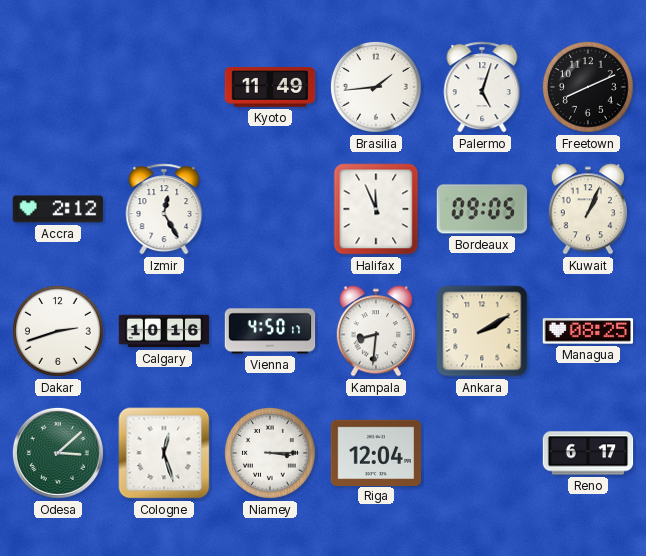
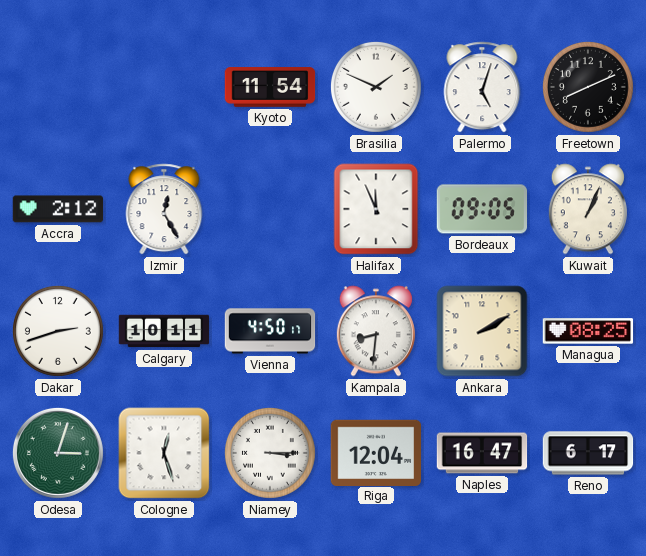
Kyoto: 11:49 -> 11:54 (270, 87)
Brasilia: 1:44 -> 1:49 (376, 87)
Calgary: 10:16 -> 10:11 (164, 331)
Odesa: 3:08 -> 3:03 (58, 453)
Naples: none -> 16:47 (482, 453)
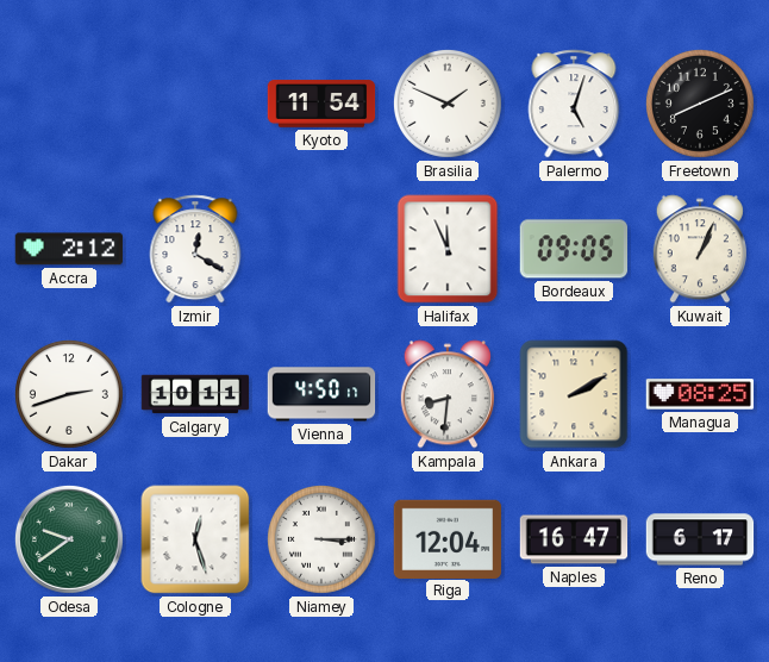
Izmir: 12:25 -> 12:20 (195, 249)
Odesa: 3:03 -> 9:39 (69, 539)
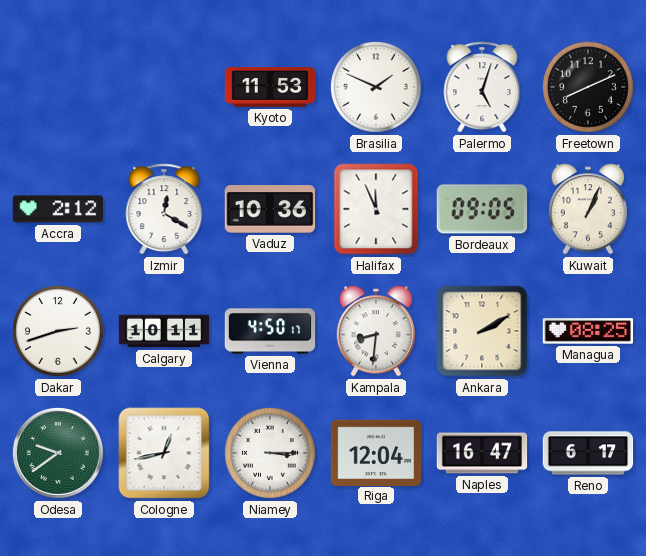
Kyoto: 11:54 -> 11:53 (270, 87)
Vaduz: none -> 10:36 (270, 209)
Cologne: 12:27 -> 12:43 (164, 453)
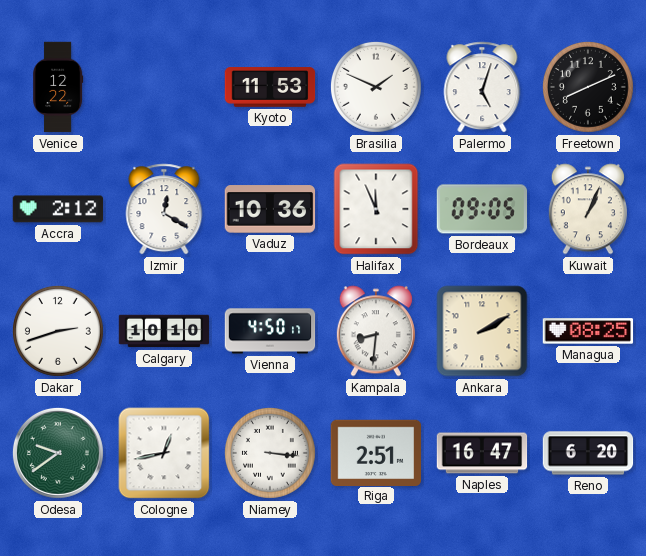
Venice: none -> 12:22 (58, 87)
Calgary: 10:11 -> 10:10 (164, 331)
Niamey: 3:15 -> 3:16 (270, 453)
Riga: 12:04 -> 2:51 (376, 452)
Reno: 6:17 -> 6:20 (588, 453)
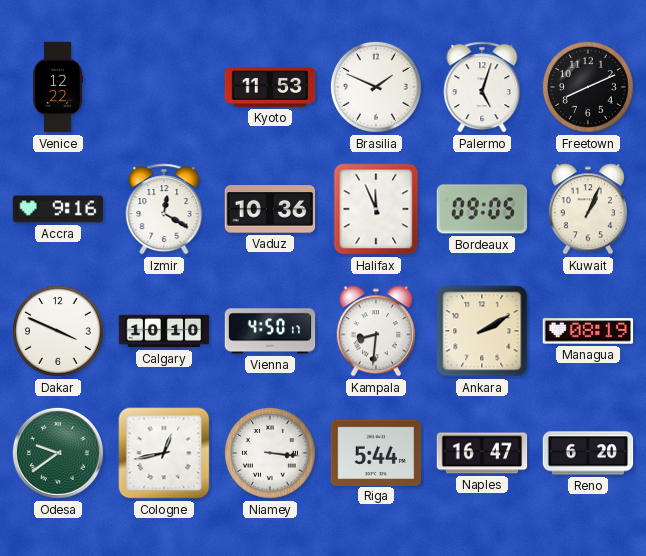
Accra: 2:12 -> 9:16 (58, 209)
Dakar: 2:42 -> 3:49 (58, 331)
Managua: 08:25 -> 08:19 (588, 331)
Riga: 2:51 -> 5:44 (376, 452)
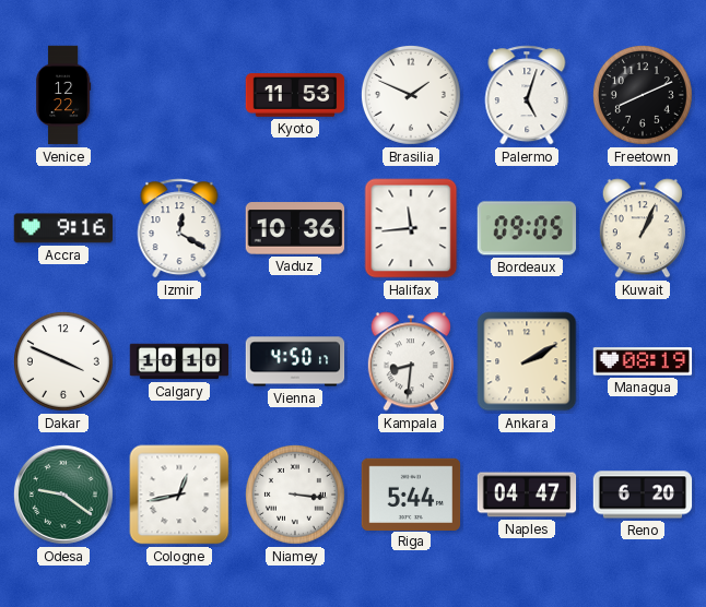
Halifax: 11:56 -> 11:44 (411, 228)
Odesa: 9:39 -> 9:21 (63, 495)
Naples: 16:47 -> 04:47 (527, 495)
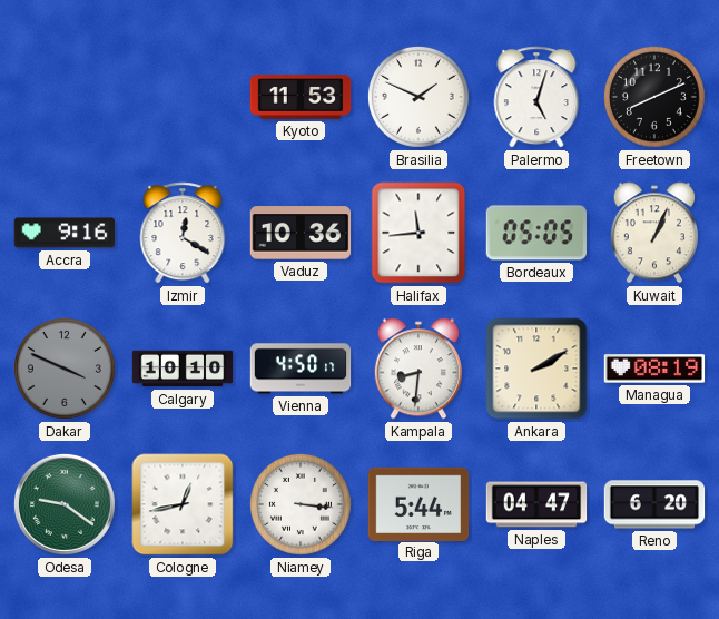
Venice: 12:22 -> none (63, 95)
Bordeaux: 09:05 -> 05:05 (536, 233)
Dakar dial: white -> grey (65, 369)
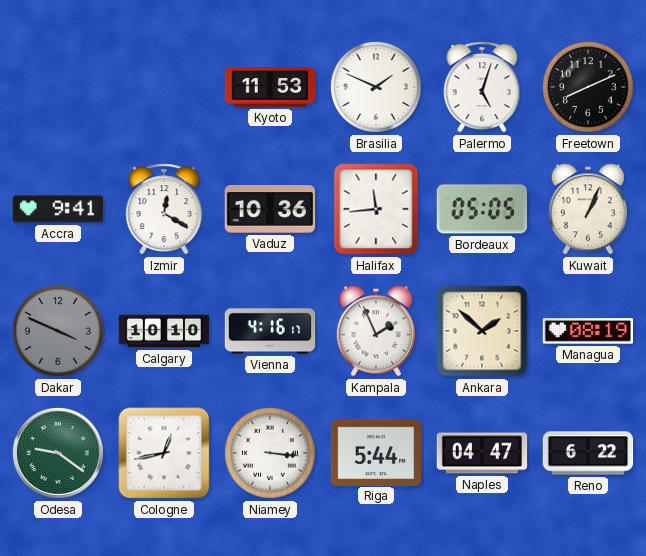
Accra: 9:16 -> 9:41 (58, 209)
Vienna: 4:50 -> 4:16 (270, 331)
Kampala: 8:31 -> 1:56 (376, 331)
Ankara: 2:10 -> 1:52 (482, 331)
Reno: 6:20 -> 6:22 (588, 453)
